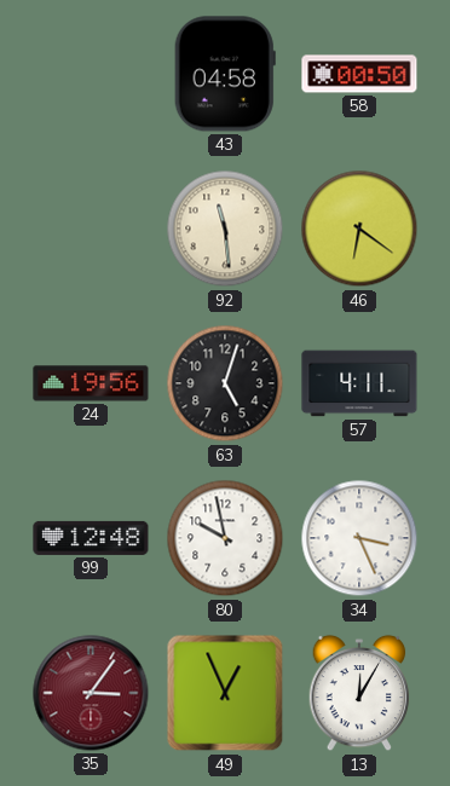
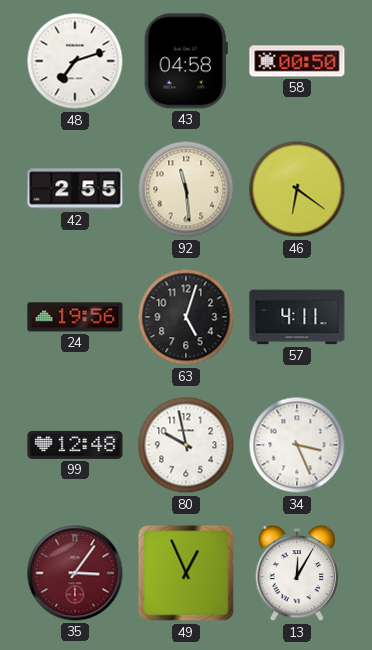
48: none -> 7:12 (75, 61)
42: none -> 2:55 (75, 189)
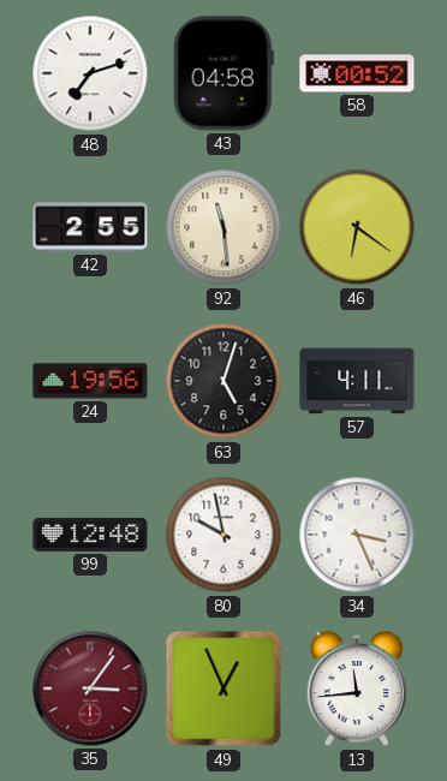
58: 00:50 -> 00:52 (357, 73)
13: 12:05 -> 11:44 (357, 688)
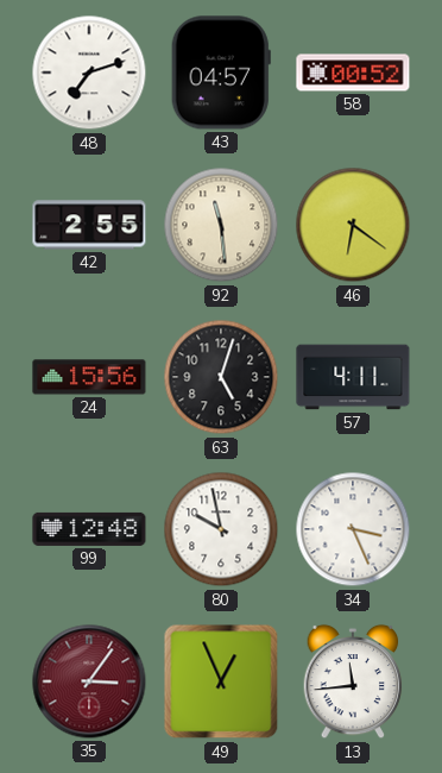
43: 04:58 -> 04:57 (221, 73)
24: 19:56 -> 15:56 (89, 377)
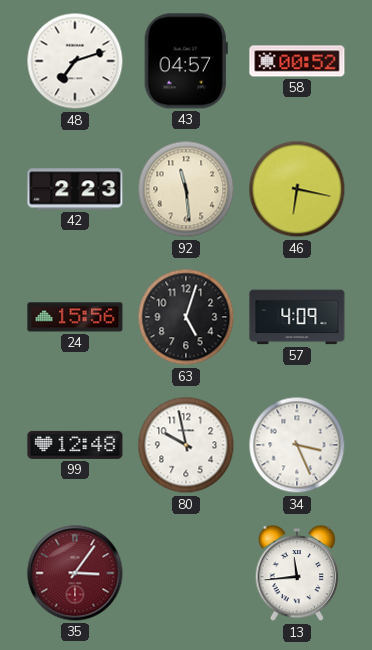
42: 2:55 -> 2:23 (75, 189)
46: 6:21 -> 6:17 (297, 189)
57: 4:11 -> 4:09 (297, 317)
49: 12:56 -> none (221, 681)
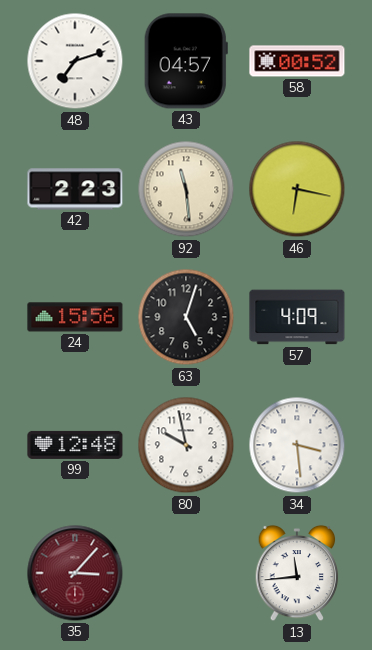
34: 3:26 -> 3:29 (297, 445)
35: 3:06 -> 3:07 (75, 573)
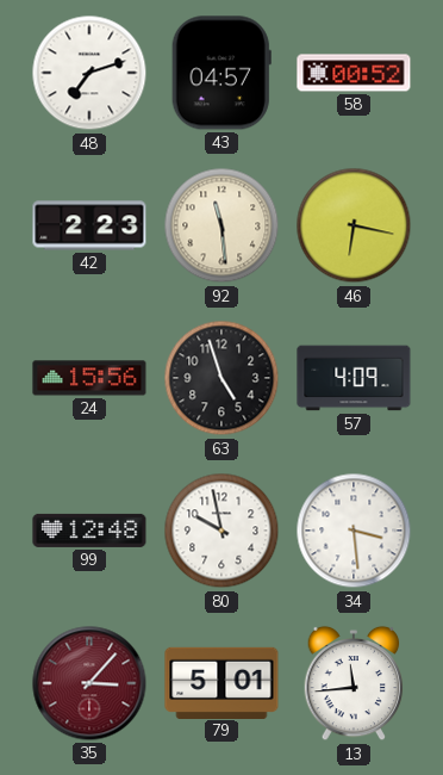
63: 5:03 -> 4:57 (221, 378)
79: none -> 5:01 (221, 682)
